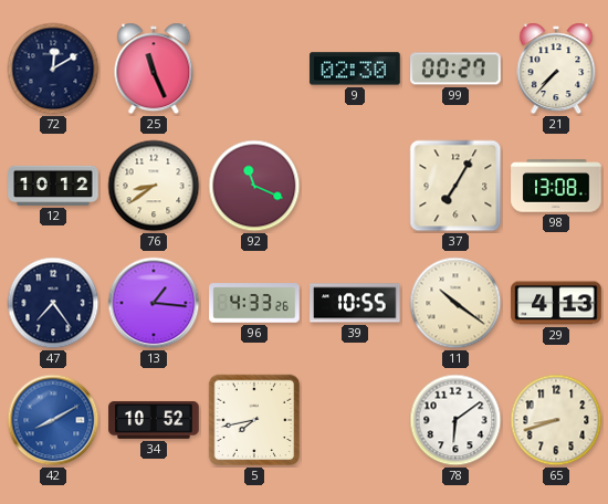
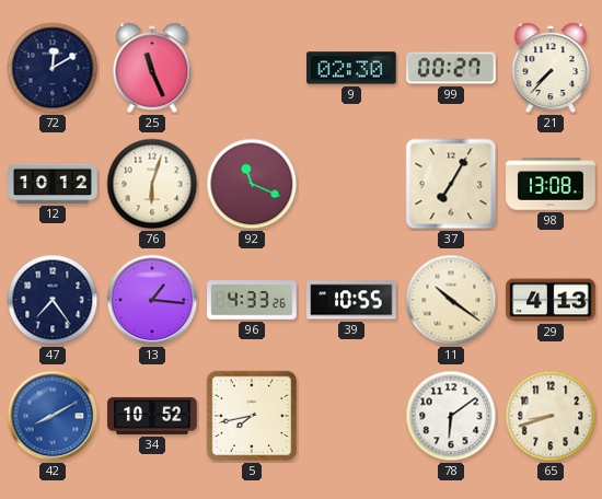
76: 8:39 -> 6:03 (152, 184)
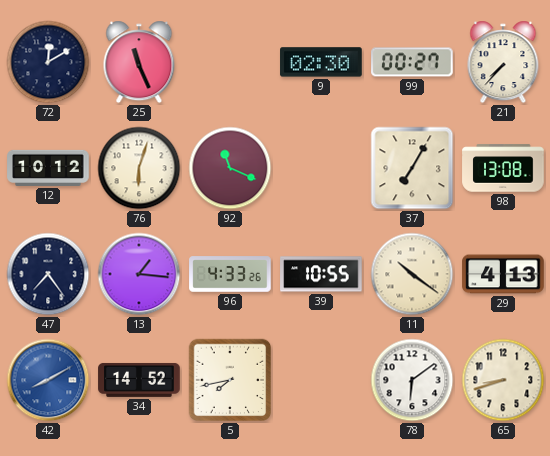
34: 10:52 -> 14:52 (139, 380)
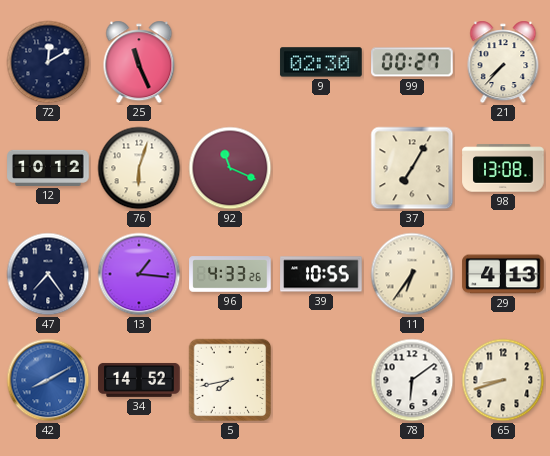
11: 10:21 -> 6:36 (412, 274)
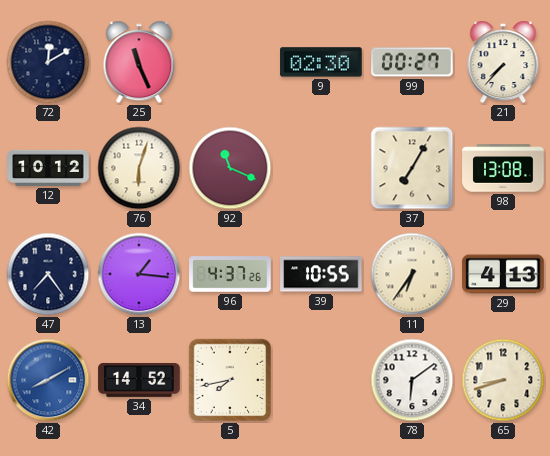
96: 4:33 -> 4:37 (230, 274)
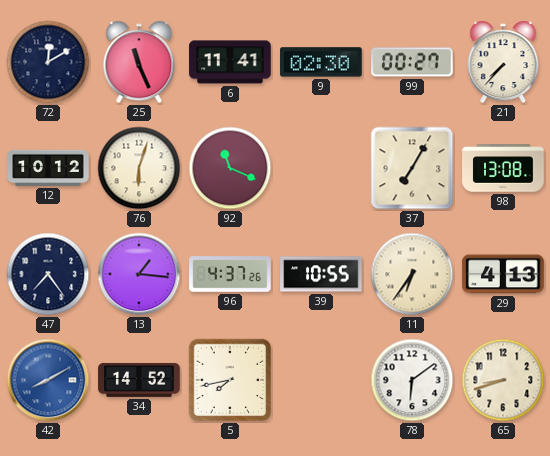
6: none -> 11:41 (230, 62)
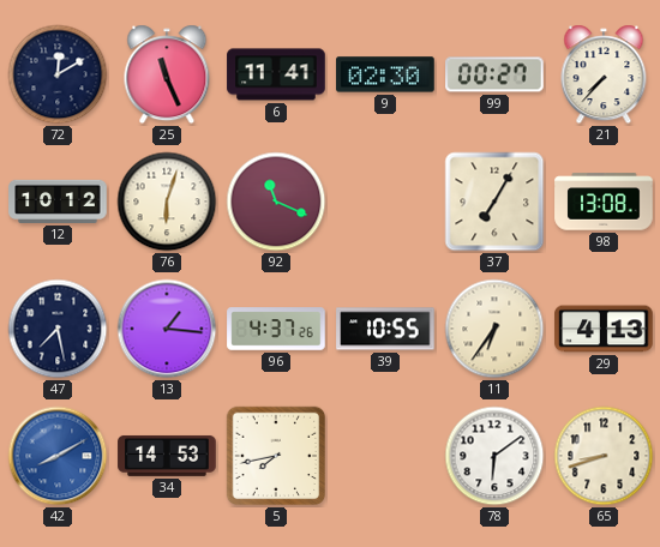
47: 7:24 -> 7:28 (58, 329)
34: 14:52 -> 14:53 (167, 456)
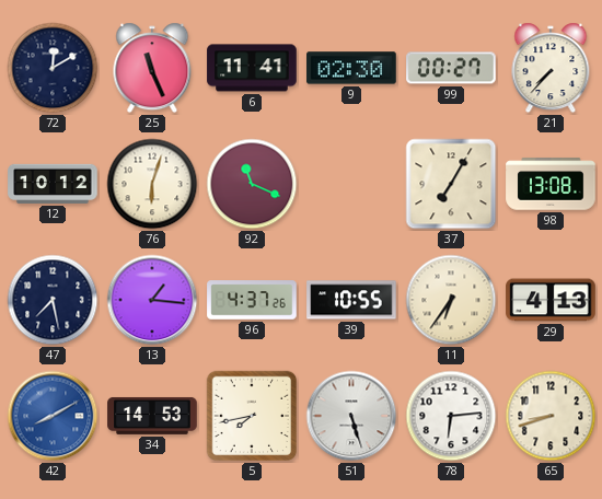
51: none -> 5:27 (351, 416)
78: 6:09 -> 6:14 (451, 416)
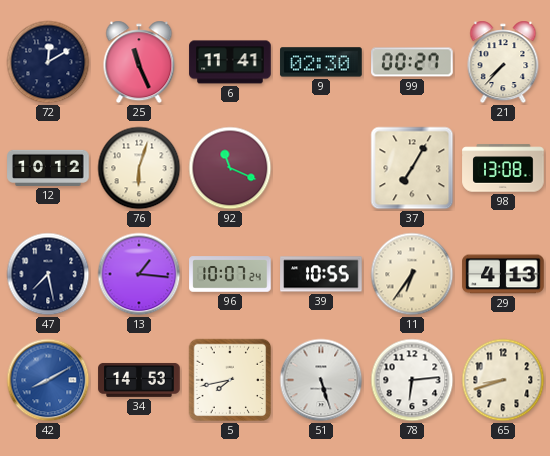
96: 4:37 -> 10:07 (230, 274)
